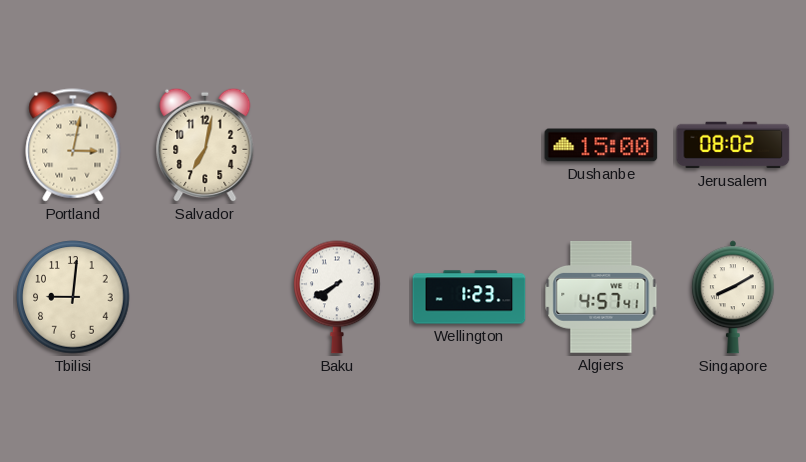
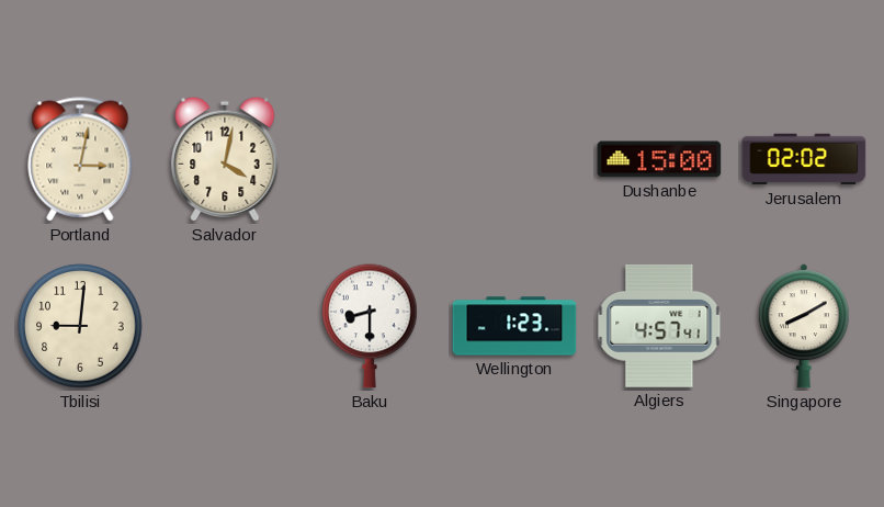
Salvador: 7:02 -> 4:02 (225, 159)
Jerusalem: 08:02 -> 02:02 (804, 159)
Baku: 7:40 -> 8:30 (370, 326)
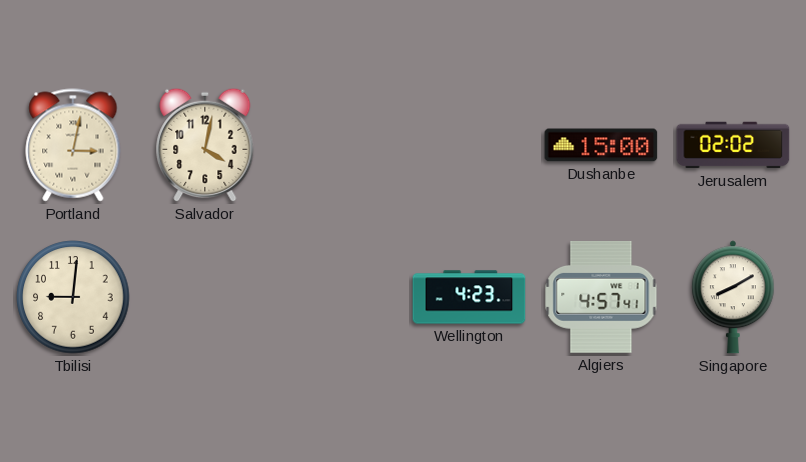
Baku: 8:30 -> none (370, 326)
Wellington: 1:23 -> 4:23 (469, 297)
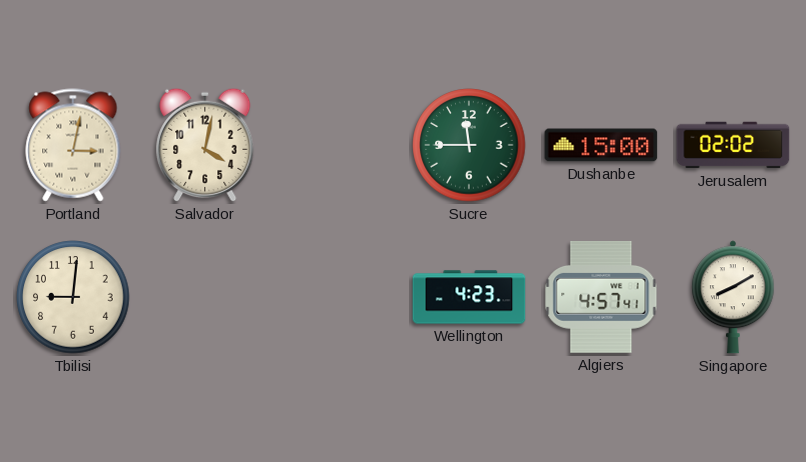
Sucre: none -> 11:45 (469, 145)
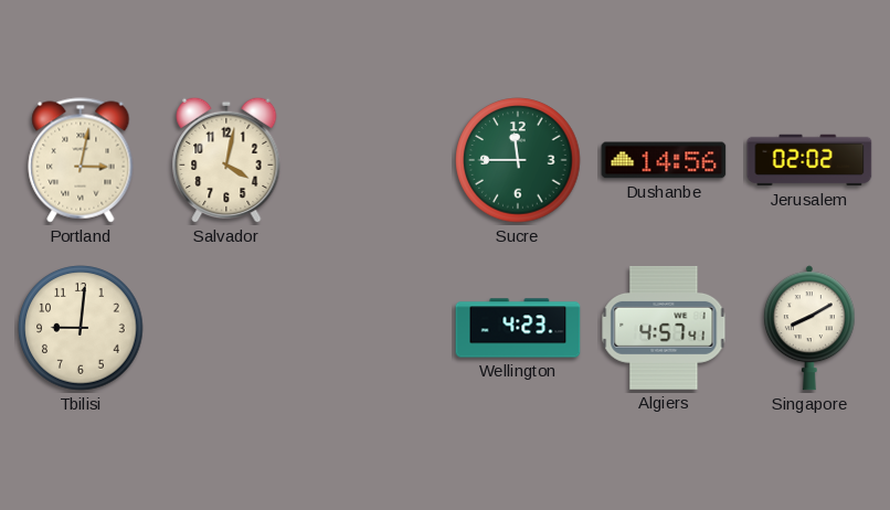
Dushanbe: 15:00 -> 14:56 (664, 160)
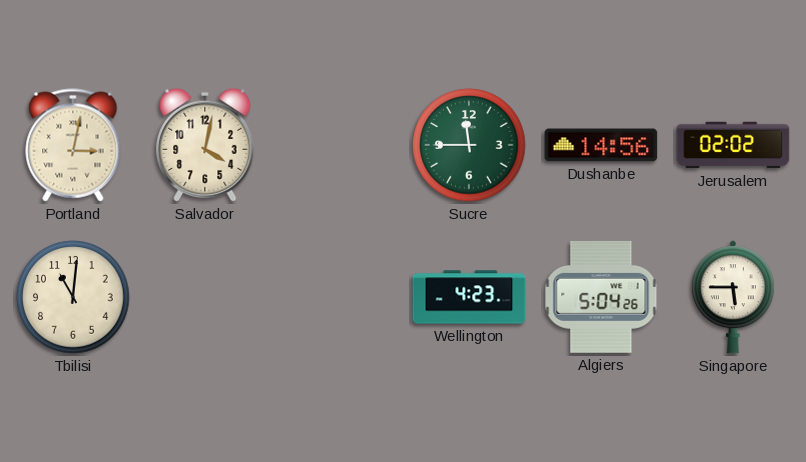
Tbilisi: 9:01 -> 11:01 (73, 297)
Algiers: 4:57 -> 5:04 (601, 297)
Singapore: 8:10 -> 5:45 (733, 297)
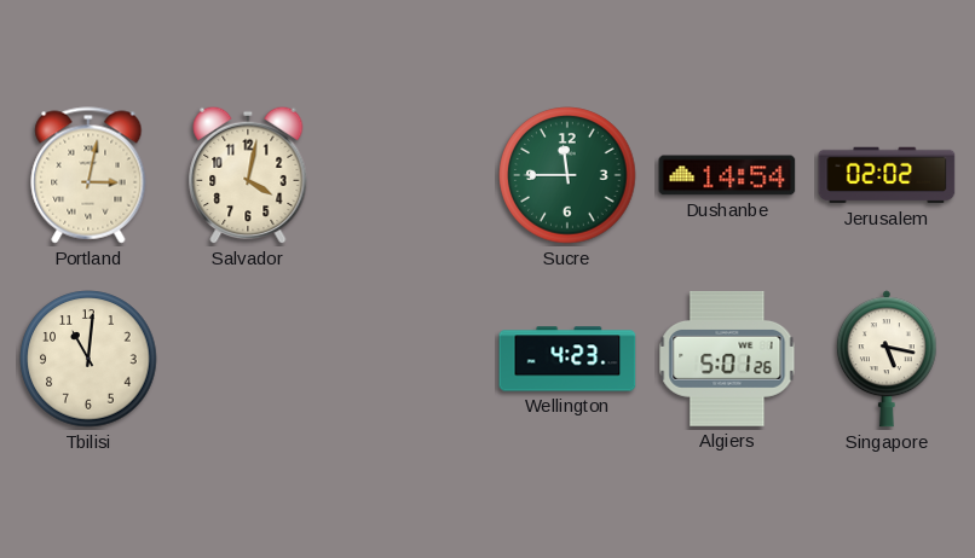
Dushanbe: 14:56 -> 14:54 (727, 175)
Algiers: 5:04 -> 5:01 (727, 359)
Singapore: 5:45 -> 5:17 (887, 359)
